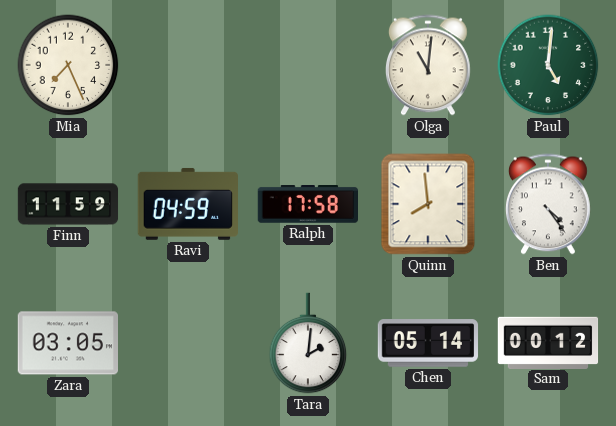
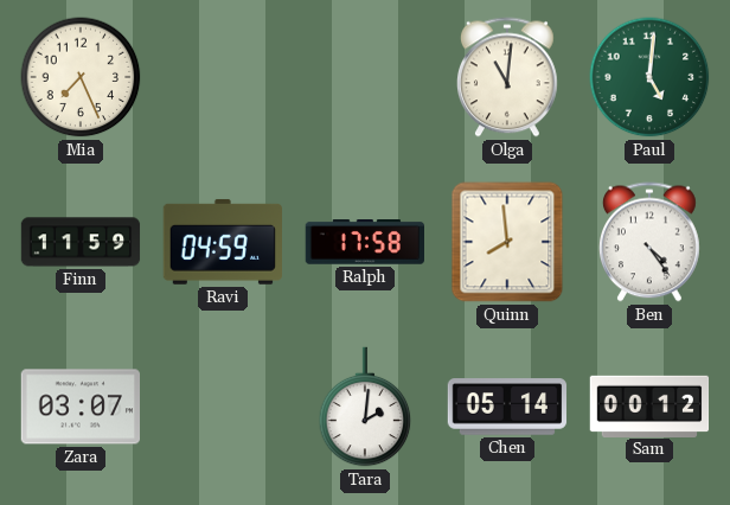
Zara: 03:05 -> 03:07 (79, 407)
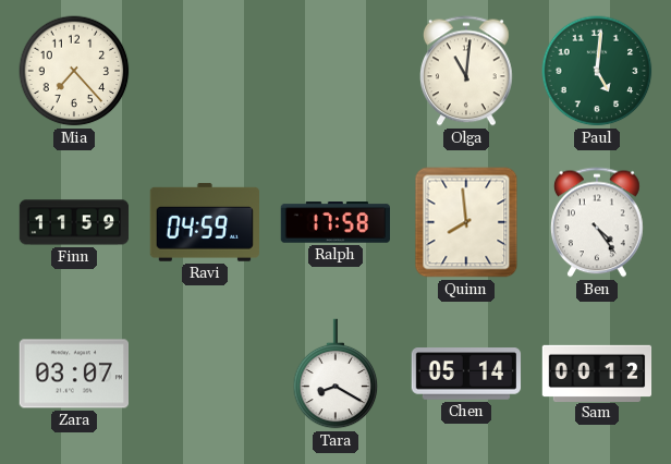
Mia: 7:26 -> 7:23 (74, 71)
Tara: 2:01 -> 8:20 (335, 374)
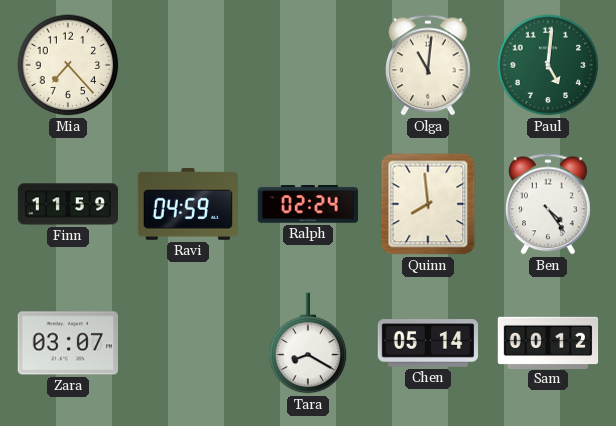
Ralph: 17:58 -> 02:24 (307, 205)
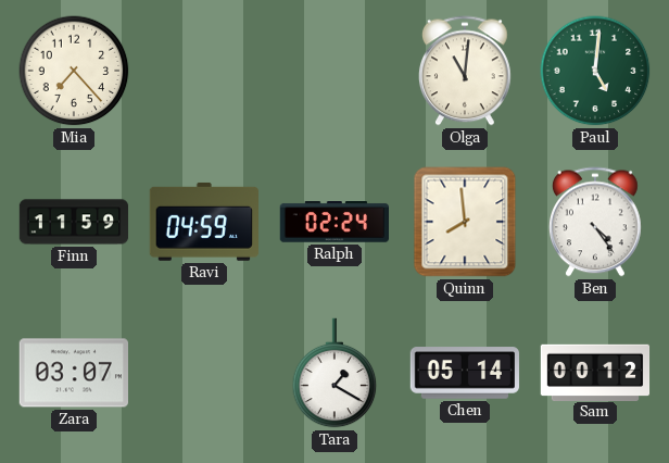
Tara: 8:20 -> 1:20 (335, 373)
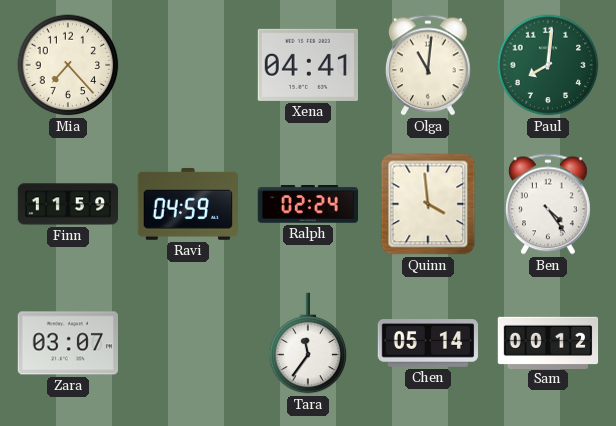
Xena: none -> 04:41 (307, 65)
Paul: 5:01 -> 8:01 (548, 65)
Quinn: 7:59 -> 3:59 (428, 204)
Tara: 1:20 -> 11:36 (308, 343)
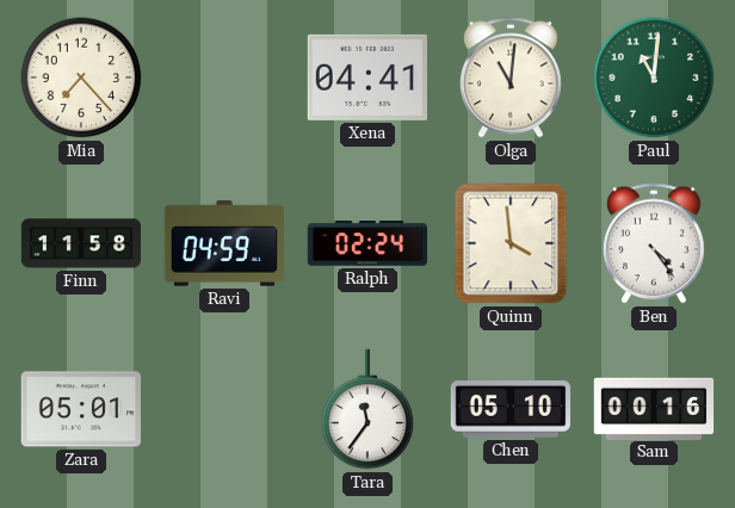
Paul: 8:01 -> 11:01 (654, 78)
Finn: 11:59 -> 11:58 (81, 243)
Zara: 03:07 -> 05:01 (80, 409)
Chen: 05:14 -> 05:10 (511, 409)
Sam: 00:12 -> 00:16 (654, 408)
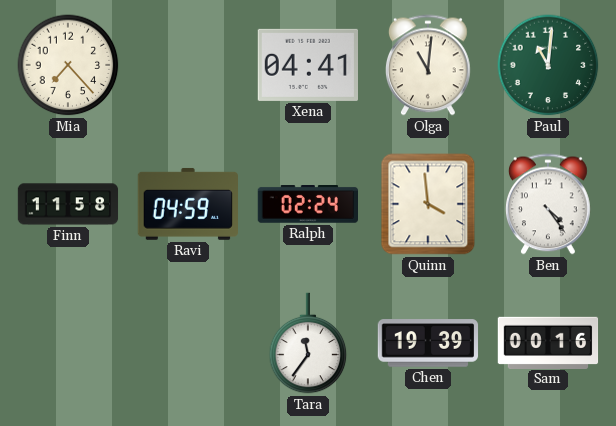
Zara: 05:01 -> none (80, 409)
Chen: 05:10 -> 19:39 (428, 343)
